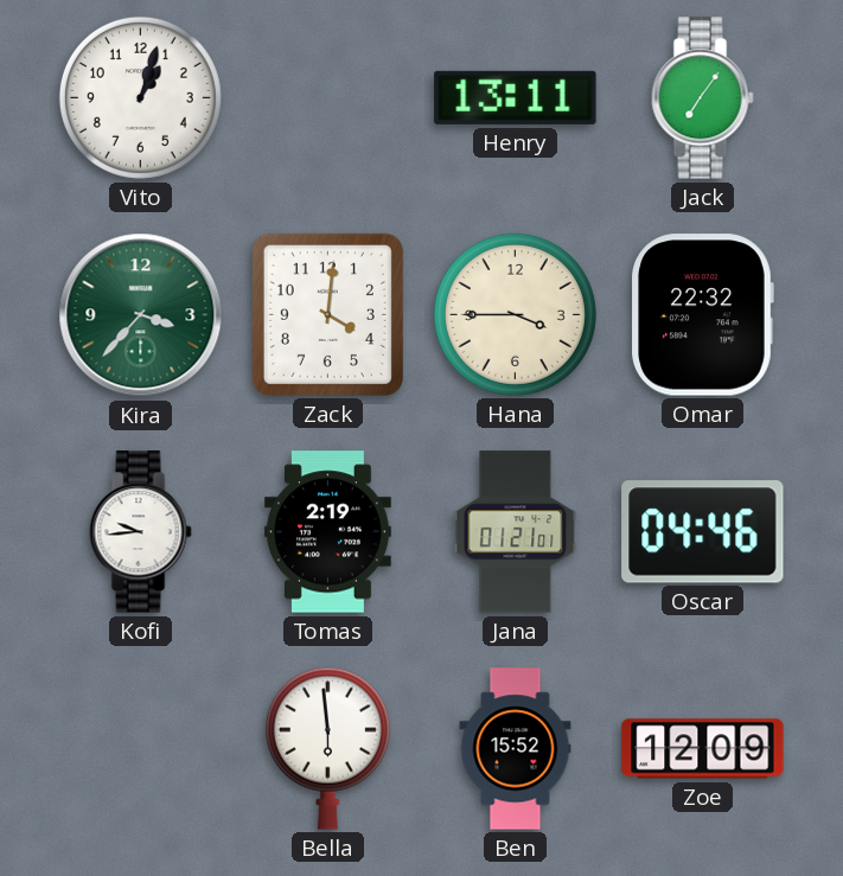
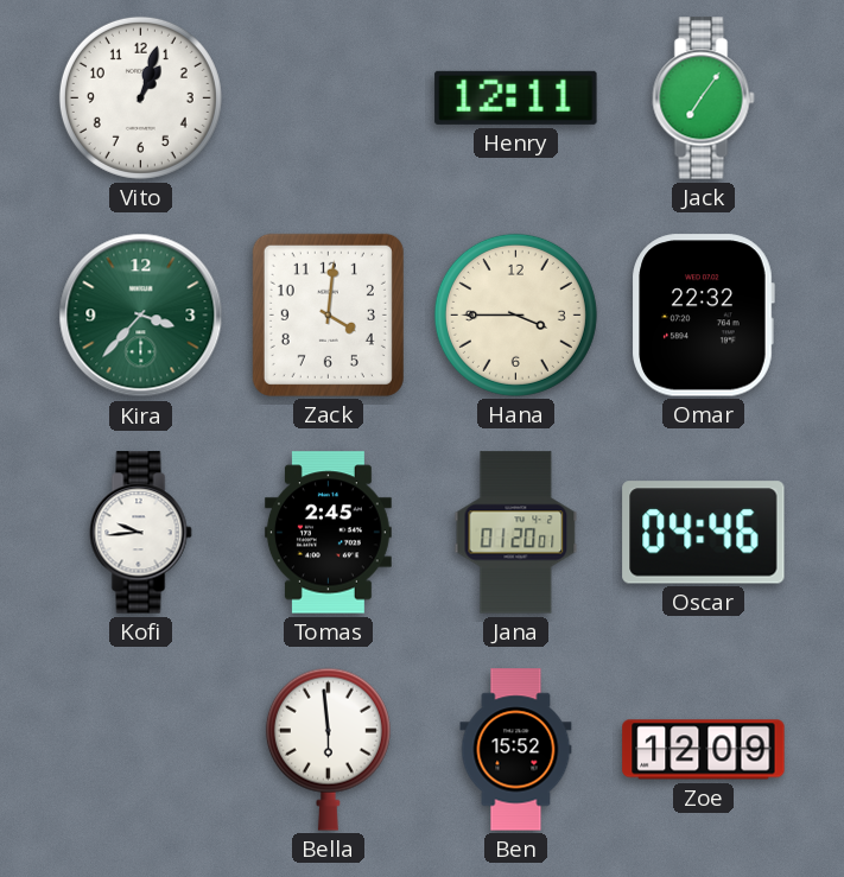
Henry: 13:11 -> 12:11 (516, 97)
Tomas: 2:19 -> 2:45 (328, 533)
Jana: 01:21 -> 01:20 (516, 533)
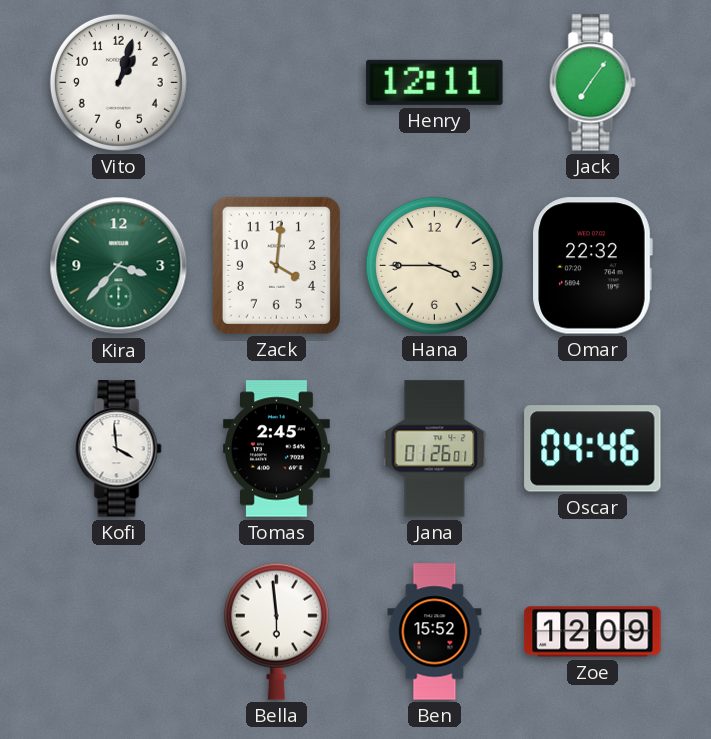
Kofi: 9:44 -> 3:59 (119, 449)
Jana: 01:20 -> 01:26 (435, 449)
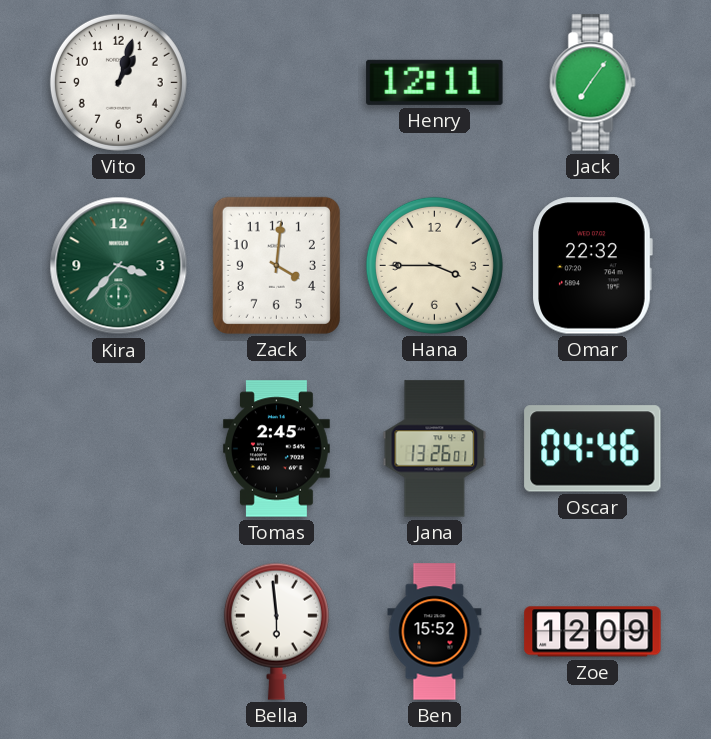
Kofi: 3:59 -> none (119, 449)
Jana: 01:26 -> 13:26 (435, 449)
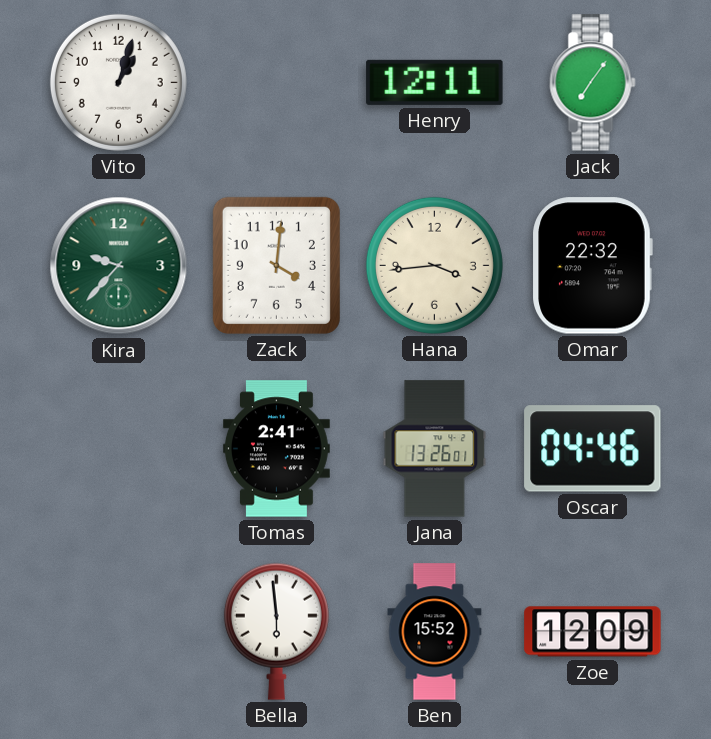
Kira: 3:37 -> 9:37 (119, 266)
Hana: 3:45 -> 3:44 (434, 265)
Tomas: 2:45 -> 2:41 (276, 449)
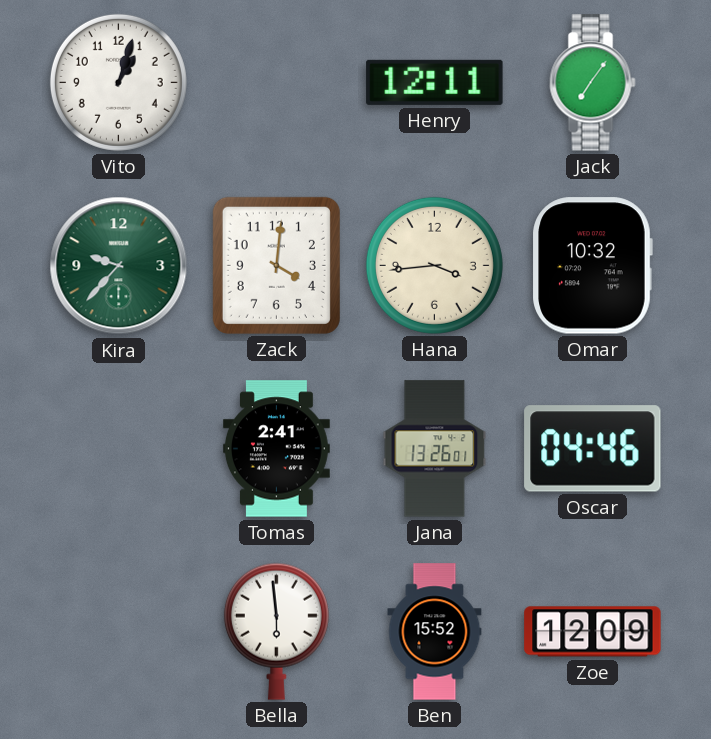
Omar: 22:32 -> 10:32 (592, 266)
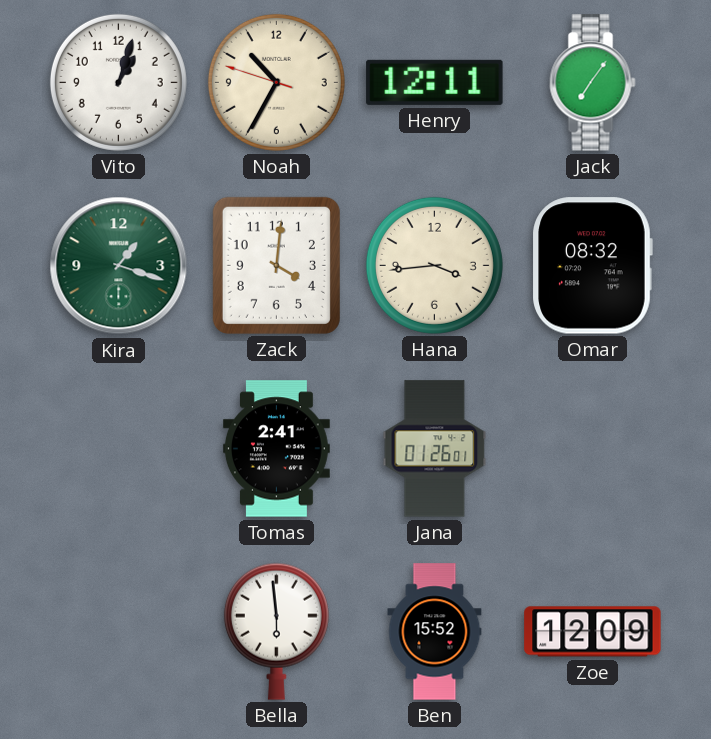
Noah: none -> 10:34 (276, 82)
Kira: 9:37 -> 1:18 (119, 266)
Omar: 10:32 -> 08:32 (592, 266)
Jana: 13:26 -> 01:26 (435, 449)
Oscar: 04:46 -> none (593, 449)
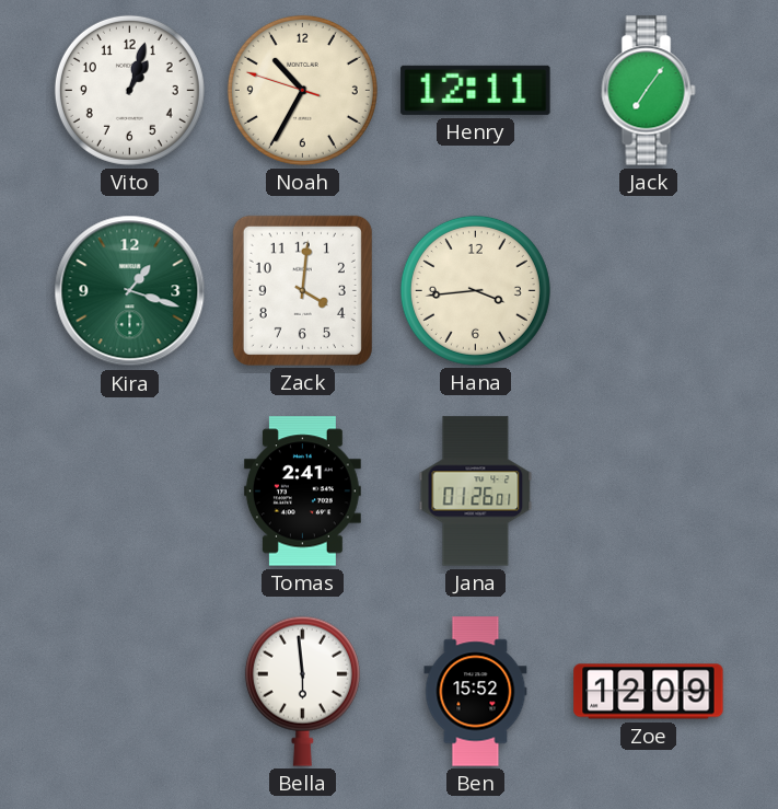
Omar: 08:32 -> none (592, 266)
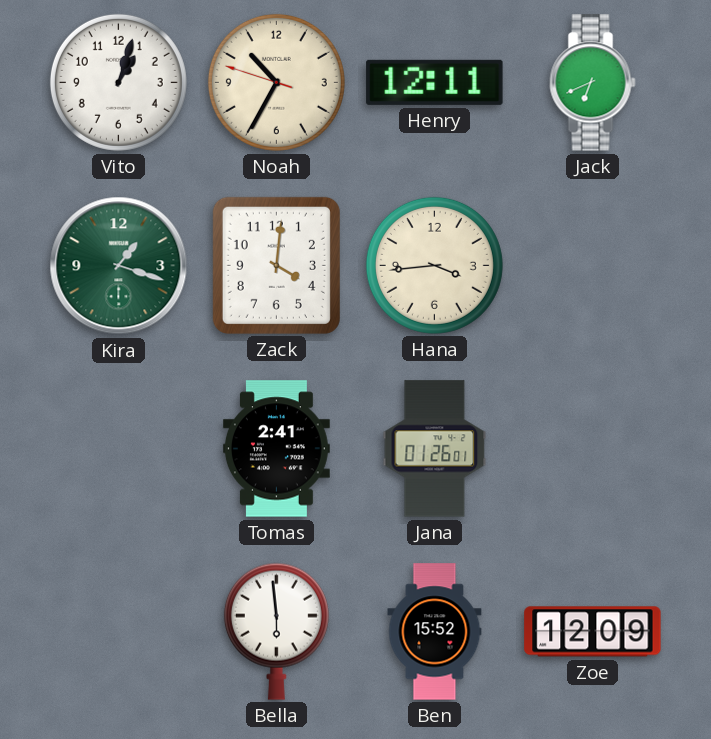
Jack: 7:06 -> 6:41 (593, 83)
